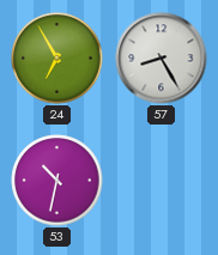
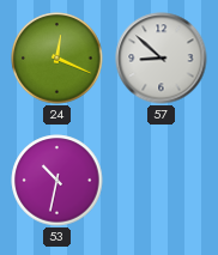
24: 6:55 -> 12:19 (57, 59)
57: 8:25 -> 8:52 (162, 59)
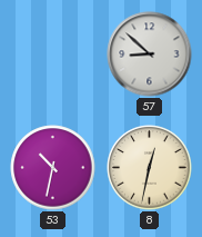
24: 12:19 -> none (57, 59)
8: none -> 12:32 (150, 168)
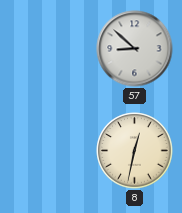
53: 10:32 -> none (53, 168)
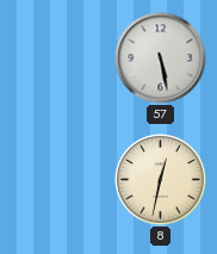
57: 8:52 -> 5:28 (161, 58)
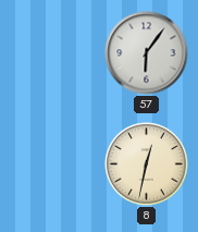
57: 5:28 -> 6:06 (147, 53)
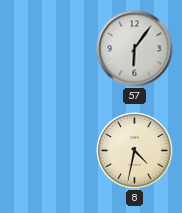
8: 12:32 -> 4:32 (135, 151)
